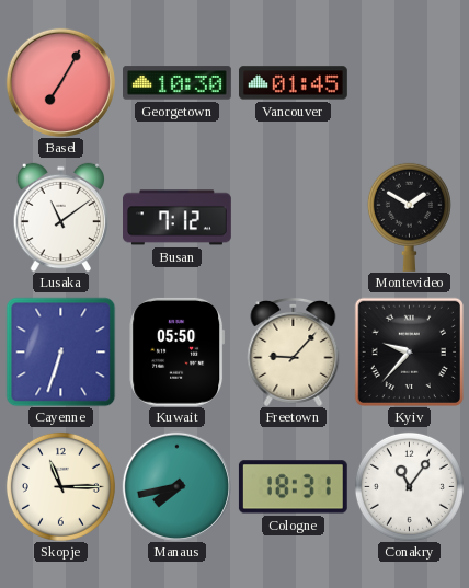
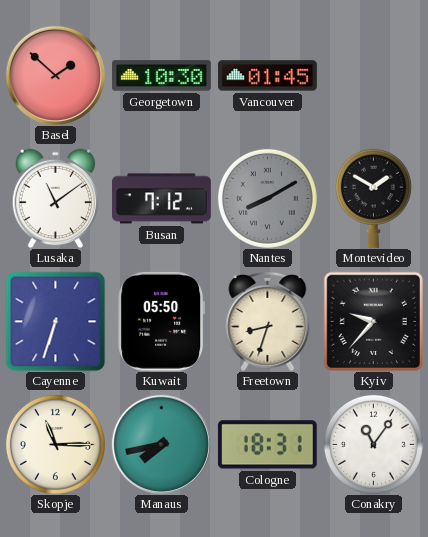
Basel: 7:05 -> 1:52 (55, 75)
Nantes: none -> 8:10 (267, 198)
Freetown: 9:07 -> 8:33 (268, 321)
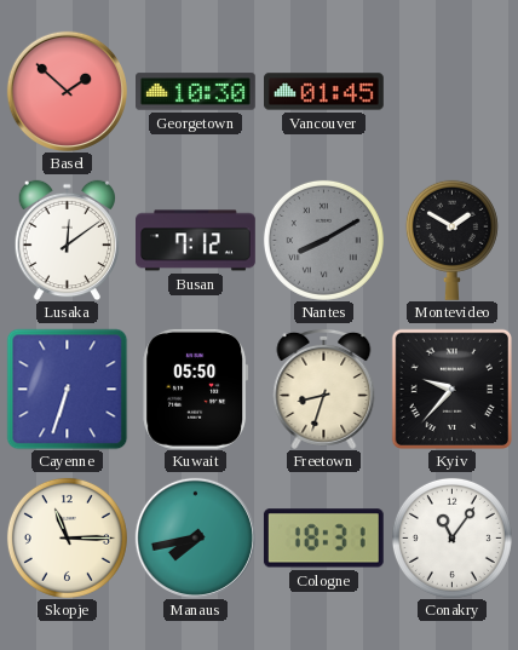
Lusaka: 11:09 -> 12:09 (68, 240)
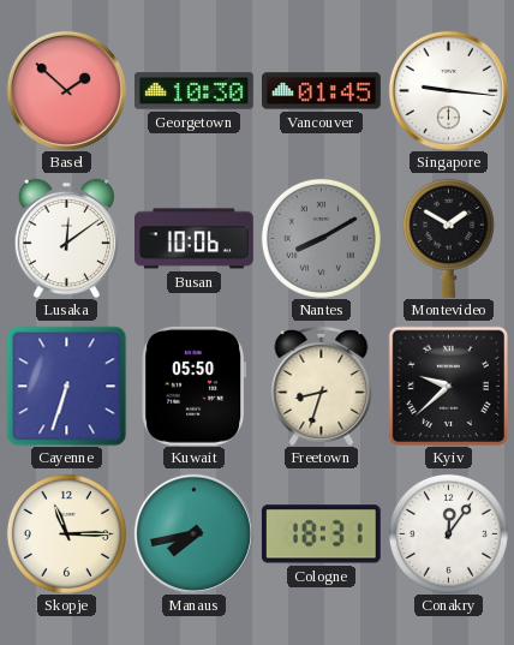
Singapore: none -> 9:16 (448, 90)
Busan: 7:12 -> 10:06 (195, 239)
Kyiv: 9:37 -> 9:38 (448, 386)
Conakry: 11:06 -> 12:06 (448, 533)
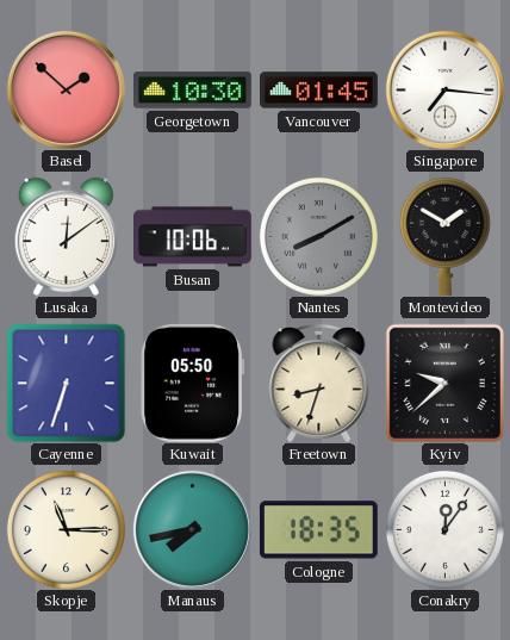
Singapore: 9:16 -> 7:16 (444, 89)
Cologne: 18:31 -> 18:35 (318, 530)
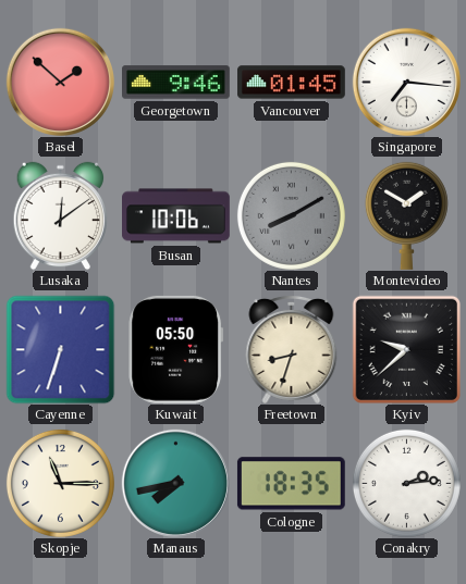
Georgetown: 10:30 -> 9:46 (176, 83)
Conakry: 12:06 -> 2:14 (406, 483)
